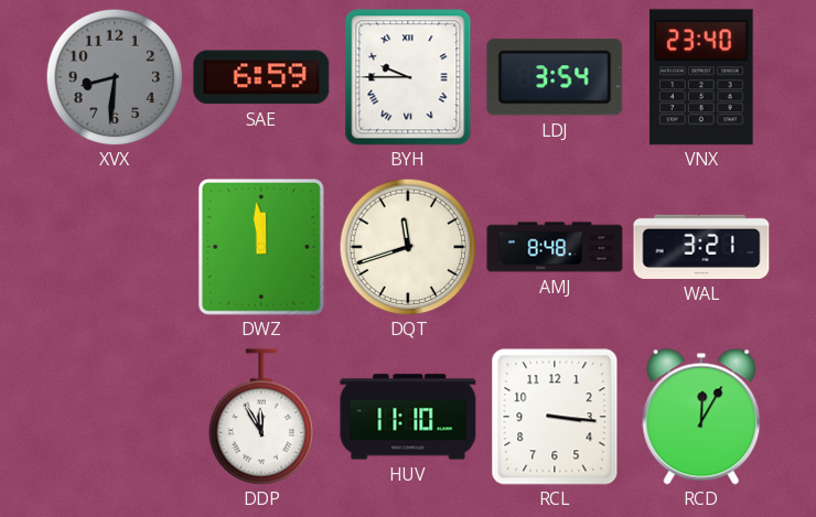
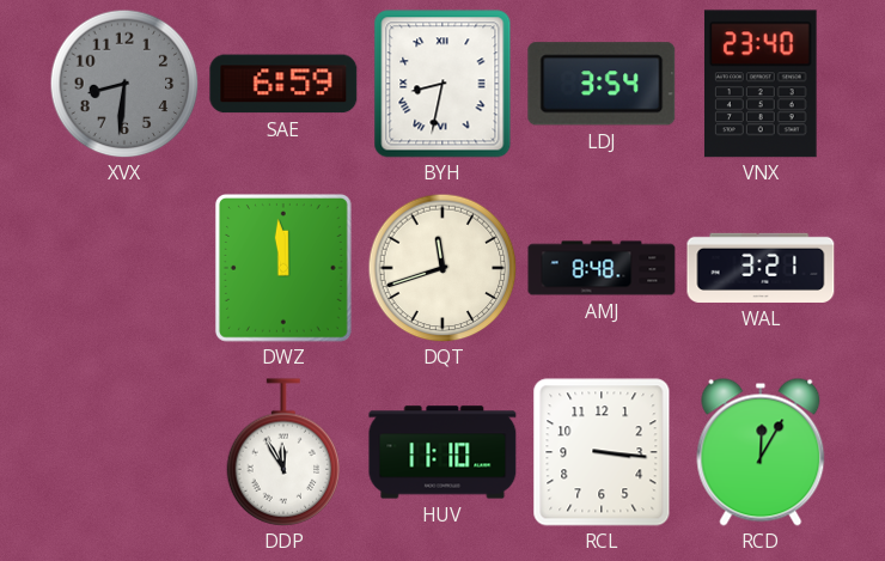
BYH: 9:45 -> 8:32 (443, 84)
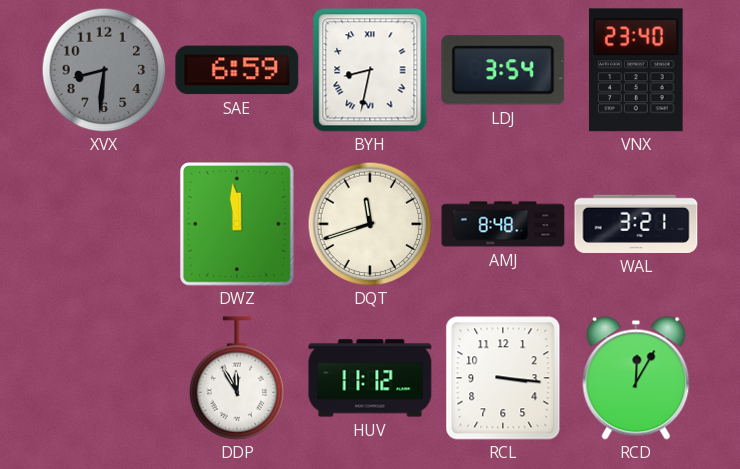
HUV: 11:10 -> 11:12 (370, 378)
